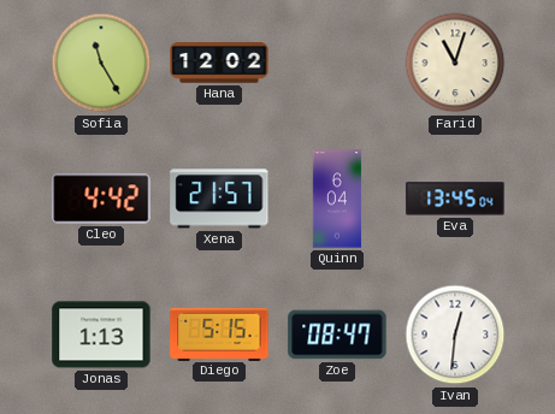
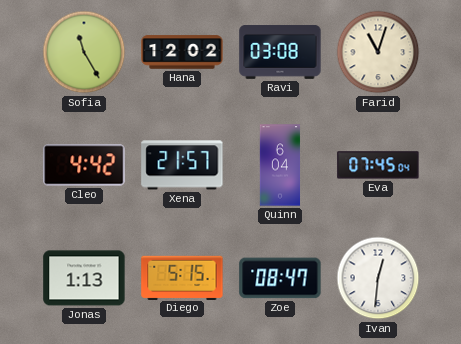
Ravi: none -> 03:08 (280, 53)
Eva: 13:45 -> 07:45 (378, 165)
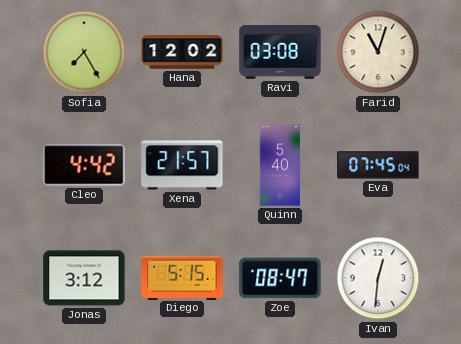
Sofia: 11:25 -> 7:25 (84, 52)
Quinn: 6:04 -> 5:40 (280, 165)
Jonas: 1:13 -> 3:12 (84, 278)
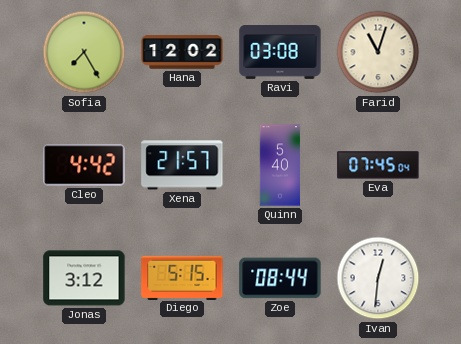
Zoe: 08:47 -> 08:44 (280, 278)
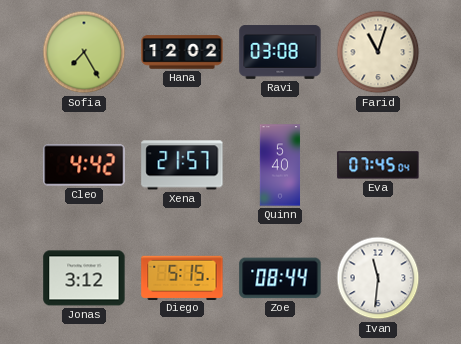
Ivan: 12:31 -> 11:31 (378, 278)
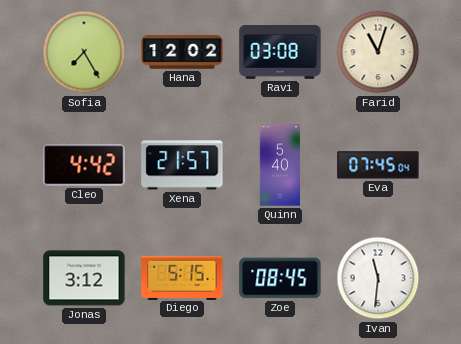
Zoe: 08:44 -> 08:45 (280, 278)
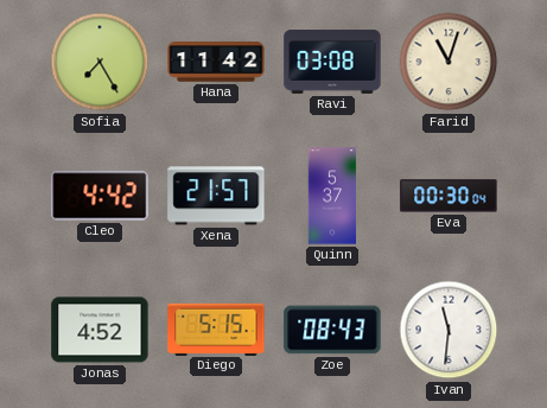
Hana: 12:02 -> 11:42 (216, 62)
Quinn: 5:40 -> 5:37 (332, 196)
Eva: 07:45 -> 00:30 (449, 196)
Jonas: 3:12 -> 4:52 (100, 330)
Zoe: 08:45 -> 08:43 (332, 330)
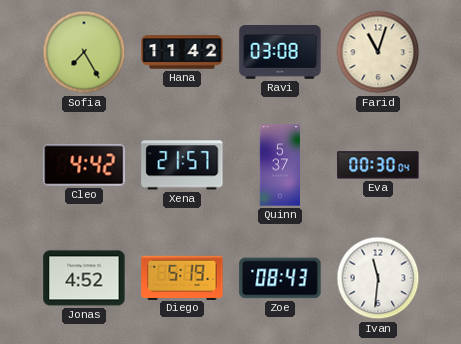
Diego: 5:15 -> 5:19 (182, 277)
